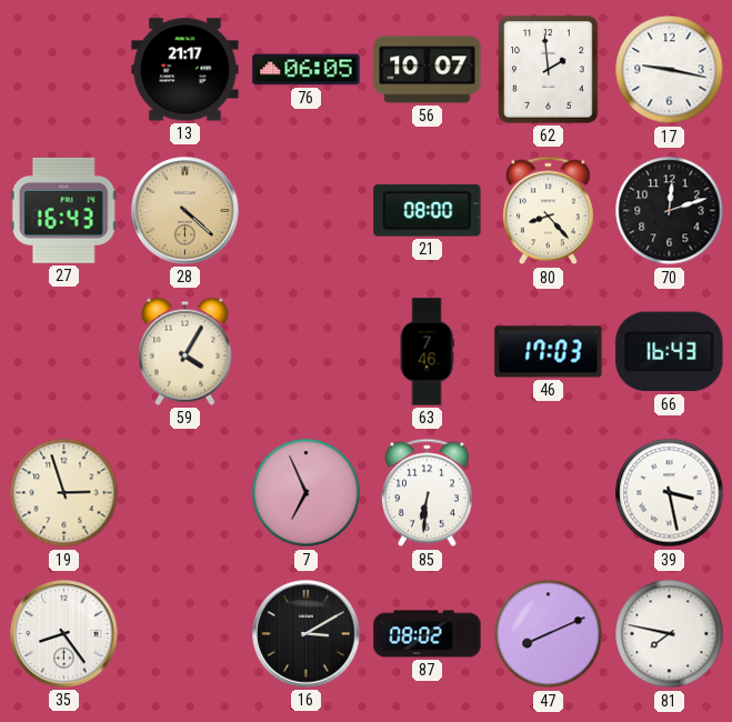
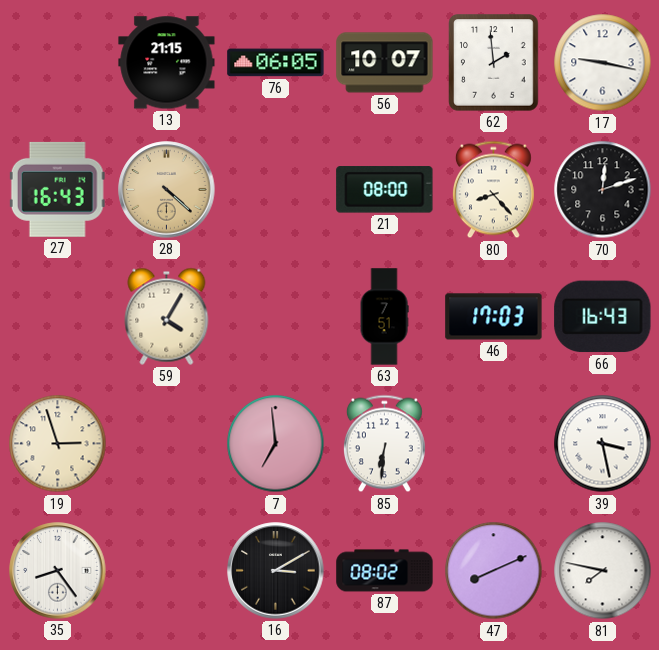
13: 21:17 -> 21:15 (167, 63)
63: 7:46 -> 7:51 (384, 317)
7: 6:56 -> 6:59 (276, 444)
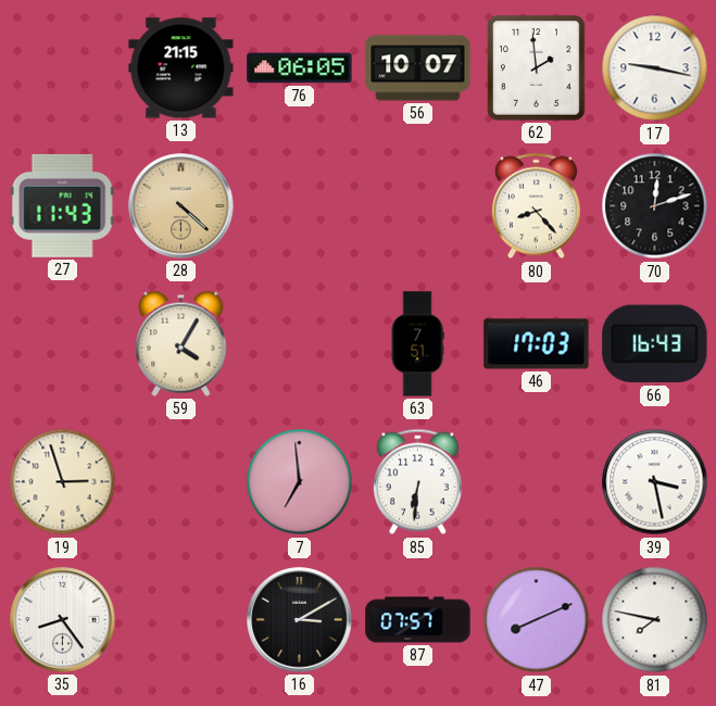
27: 16:43 -> 11:43 (62, 205)
21: 08:00 -> none (385, 190)
87: 08:02 -> 07:57 (418, 620)
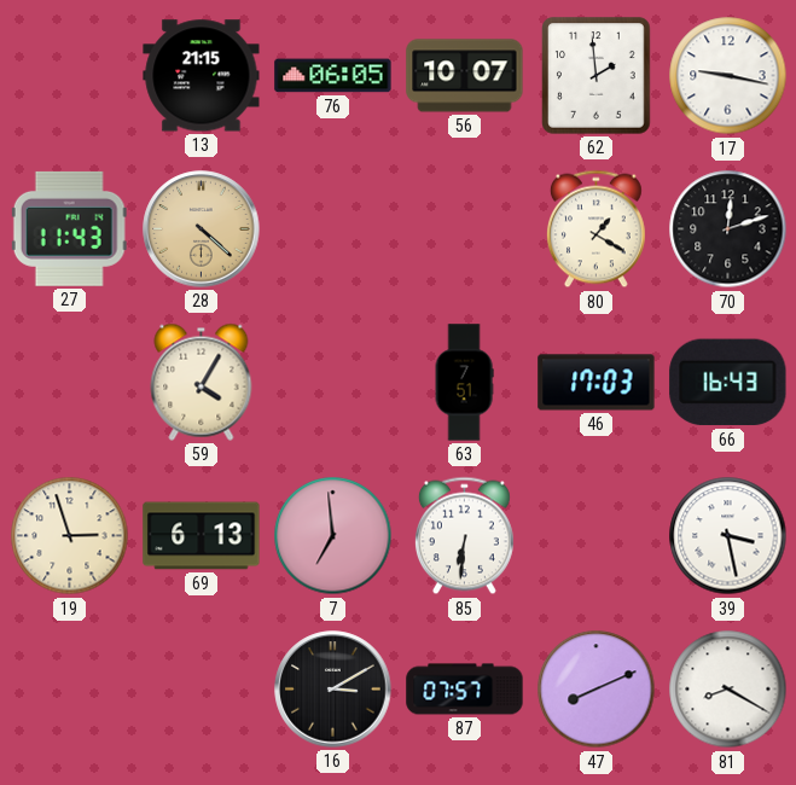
80: 8:23 -> 1:20 (595, 229)
69: none -> 6:13 (202, 536)
35: 8:24 -> none (63, 620)
81: 7:47 -> 8:20 (728, 690)
